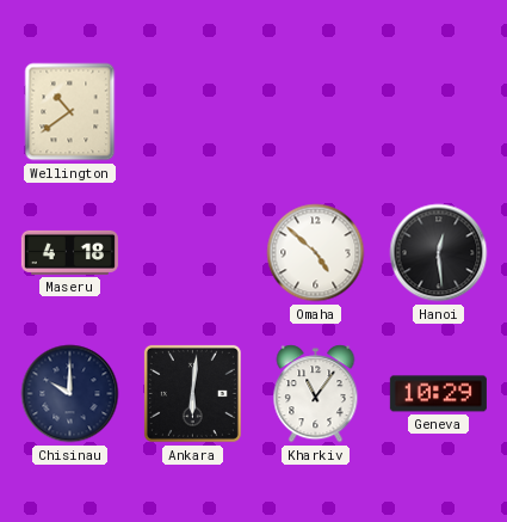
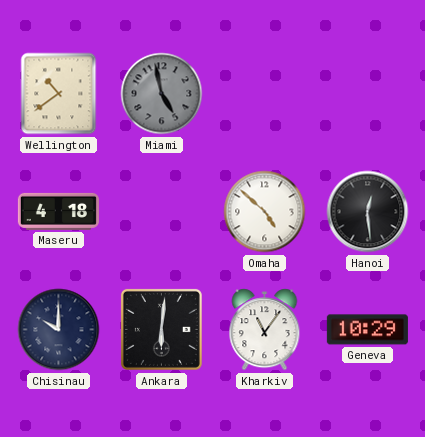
Miami: none -> 4:58 (162, 94)
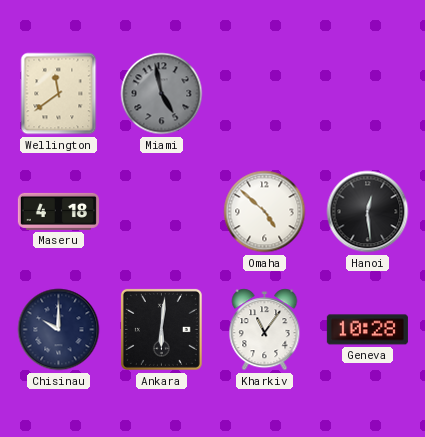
Wellington: 10:39 -> 11:39 (59, 94)
Geneva: 10:29 -> 10:28 (367, 330)
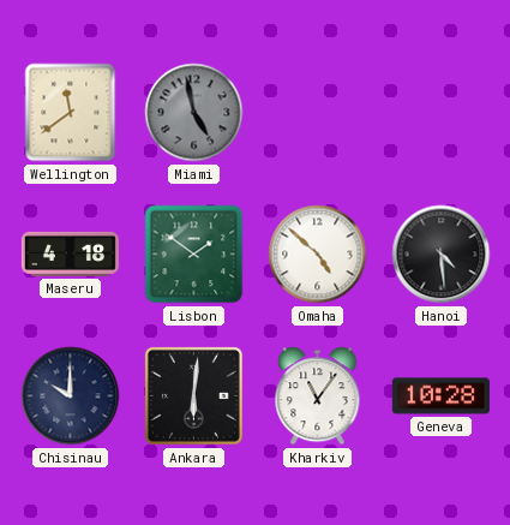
Lisbon: none -> 1:51 (194, 255)
Hanoi: 12:29 -> 4:29 (442, 255)
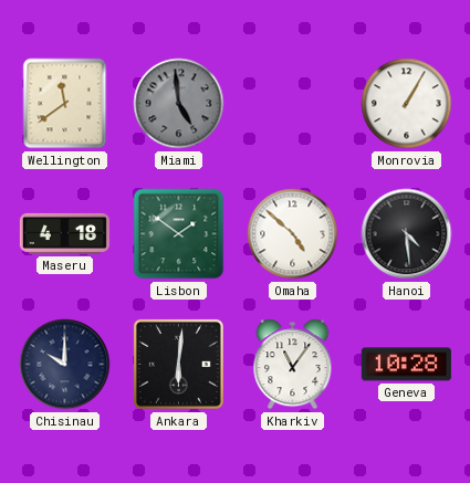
Miami: 4:58 -> 4:59 (179, 104)
Monrovia: none -> 1:05 (407, 104)
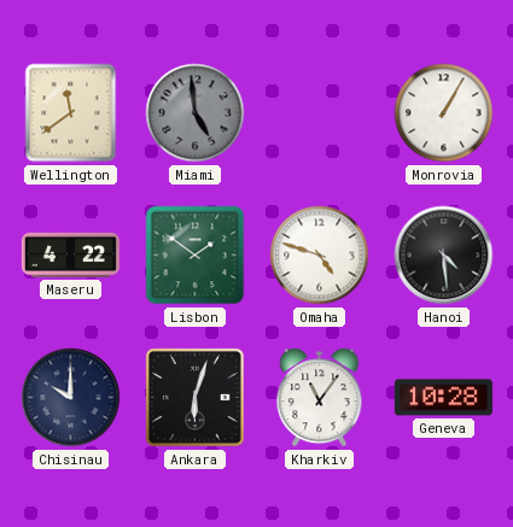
Maseru: 4:18 -> 4:22 (70, 254)
Omaha: 4:52 -> 4:48 (320, 256)
Ankara: 6:01 -> 6:03 (194, 397)
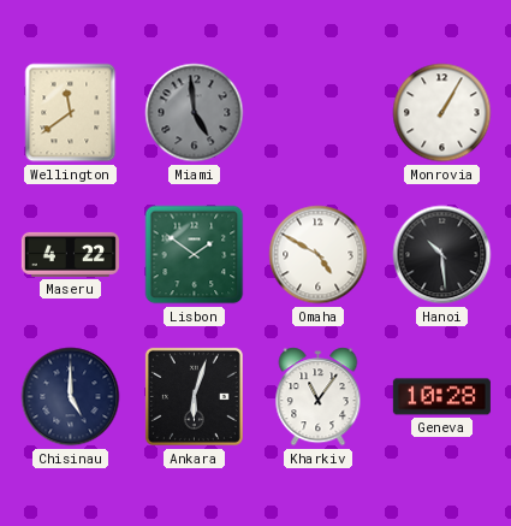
Omaha: 4:48 -> 4:50 (319, 255)
Hanoi: 4:29 -> 10:29 (442, 255)
Chisinau: 10:00 -> 5:00 (71, 397)
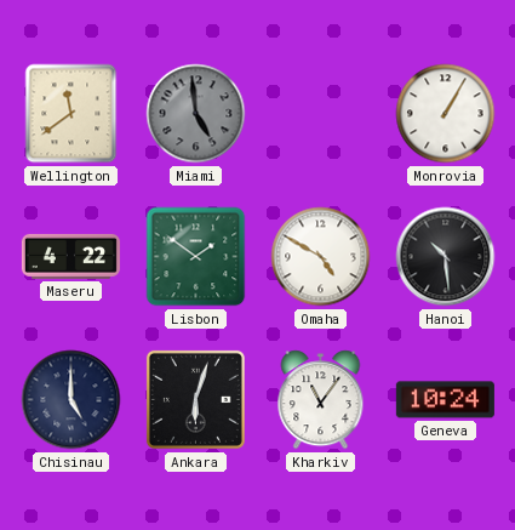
Geneva: 10:28 -> 10:24 (445, 400)
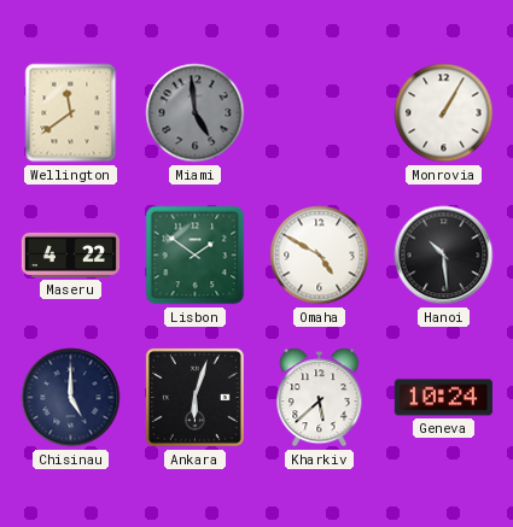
Kharkiv: 11:06 -> 5:38 (320, 398)
